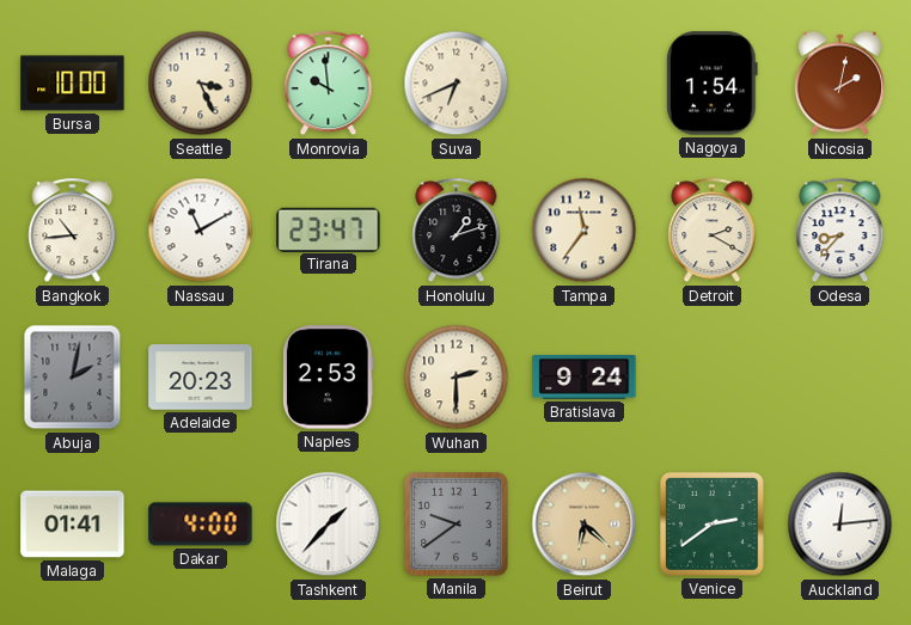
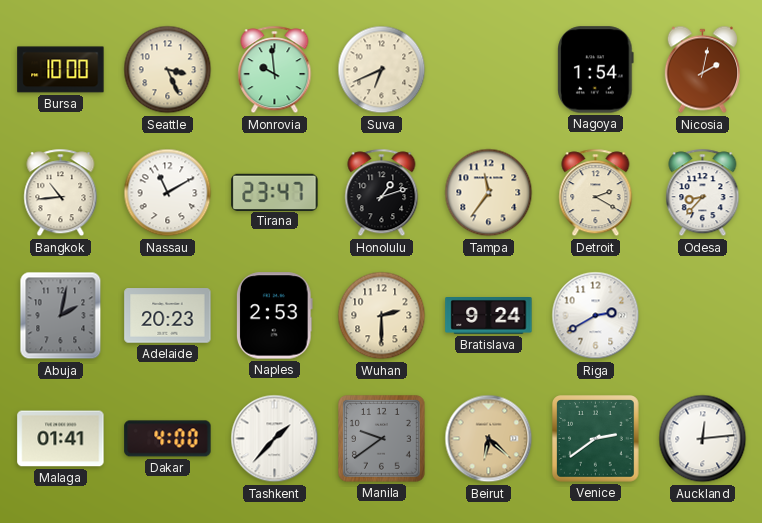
Riga: none -> 2:40 (596, 316)
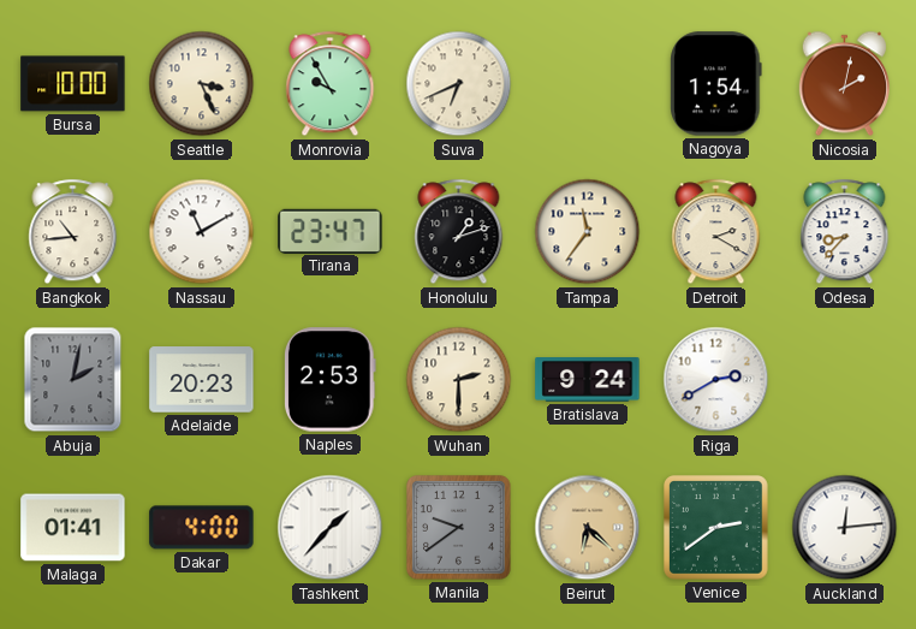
Monrovia: 9:59 -> 9:55 (331, 84)
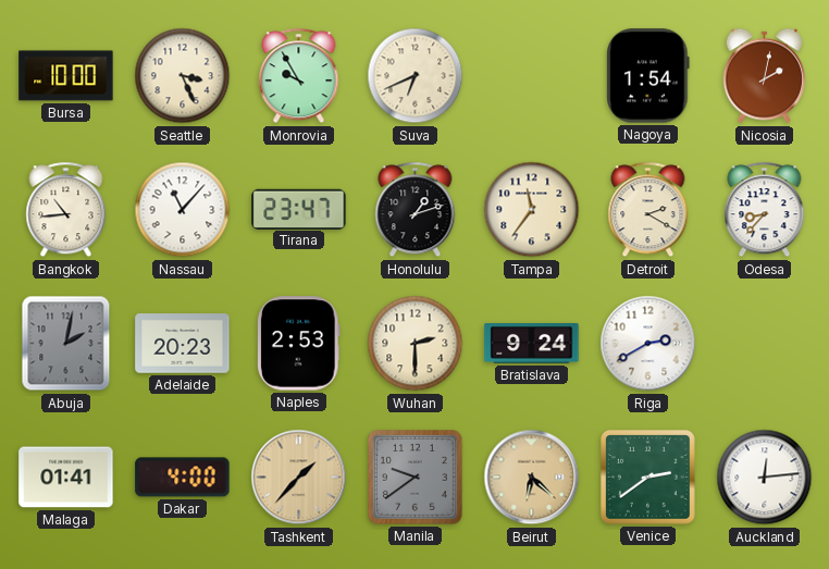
Nassau: 11:10 -> 11:07 (183, 210)
Tashkent dial: white -> champagne (299, 478)
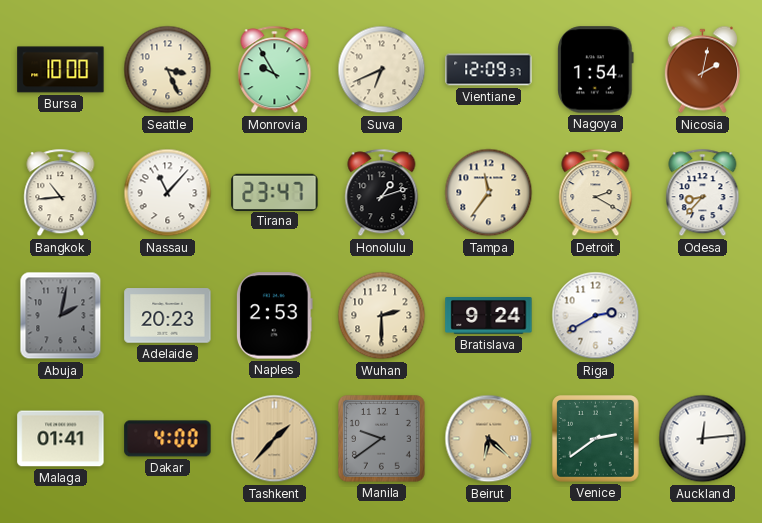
Vientiane: none -> 12:09 (489, 70)
